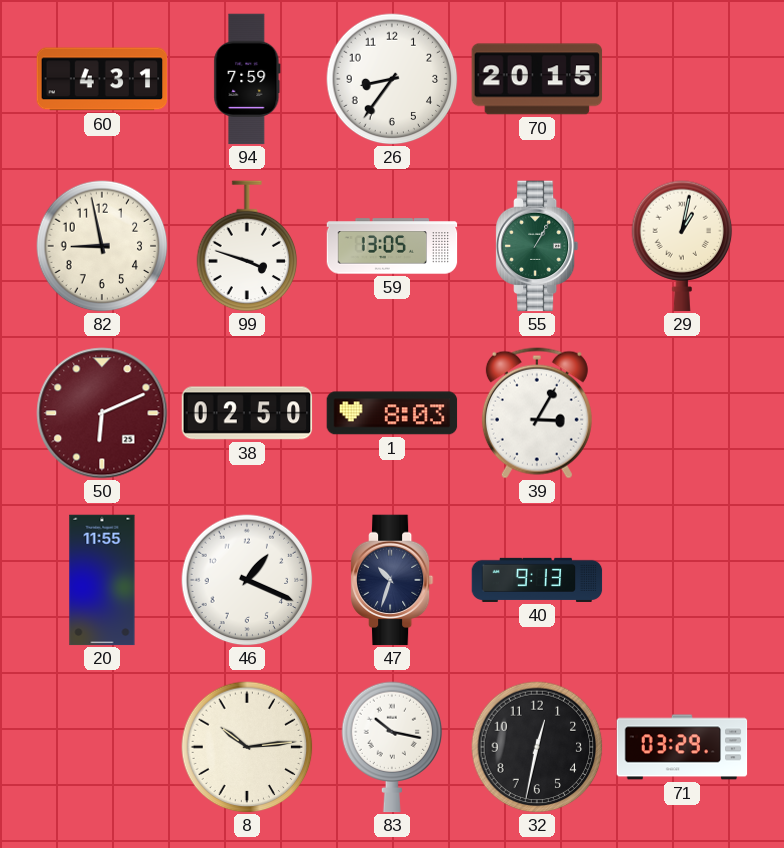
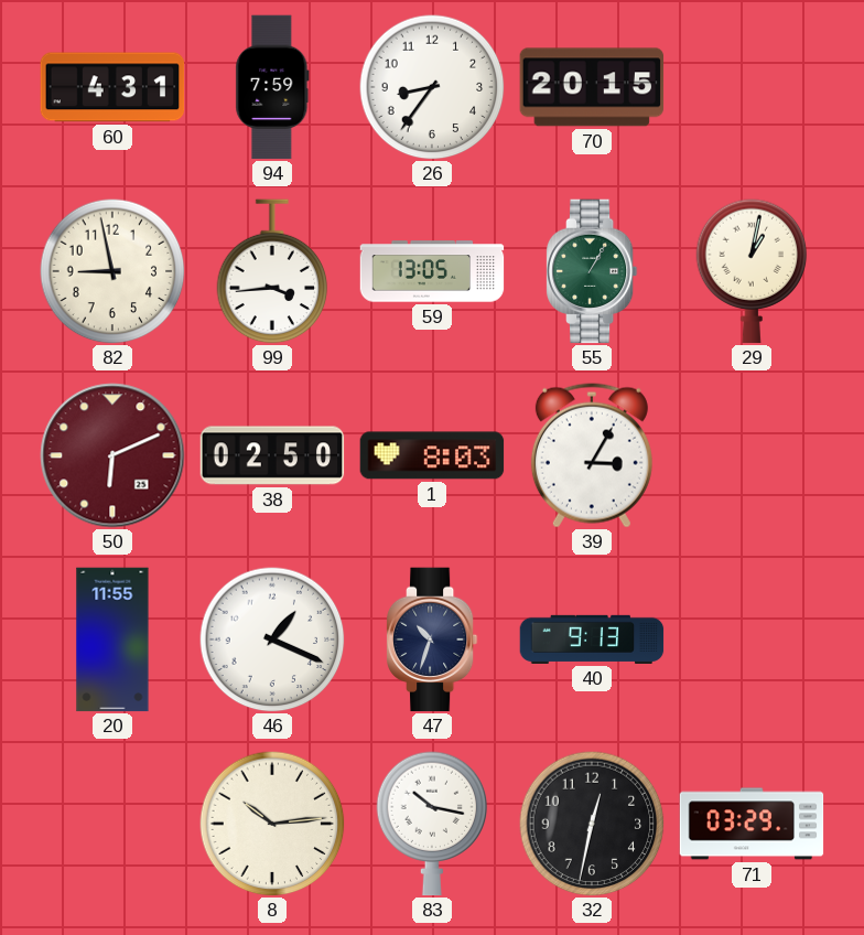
99: 3:48 -> 3:44 (272, 271)
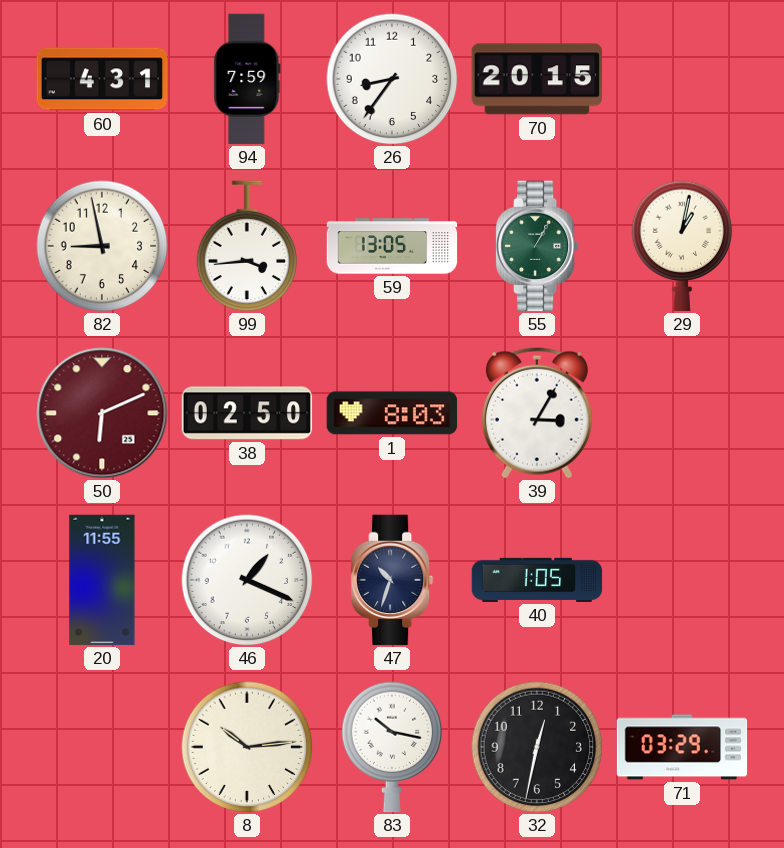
40: 9:13 -> 1:05 (537, 580)
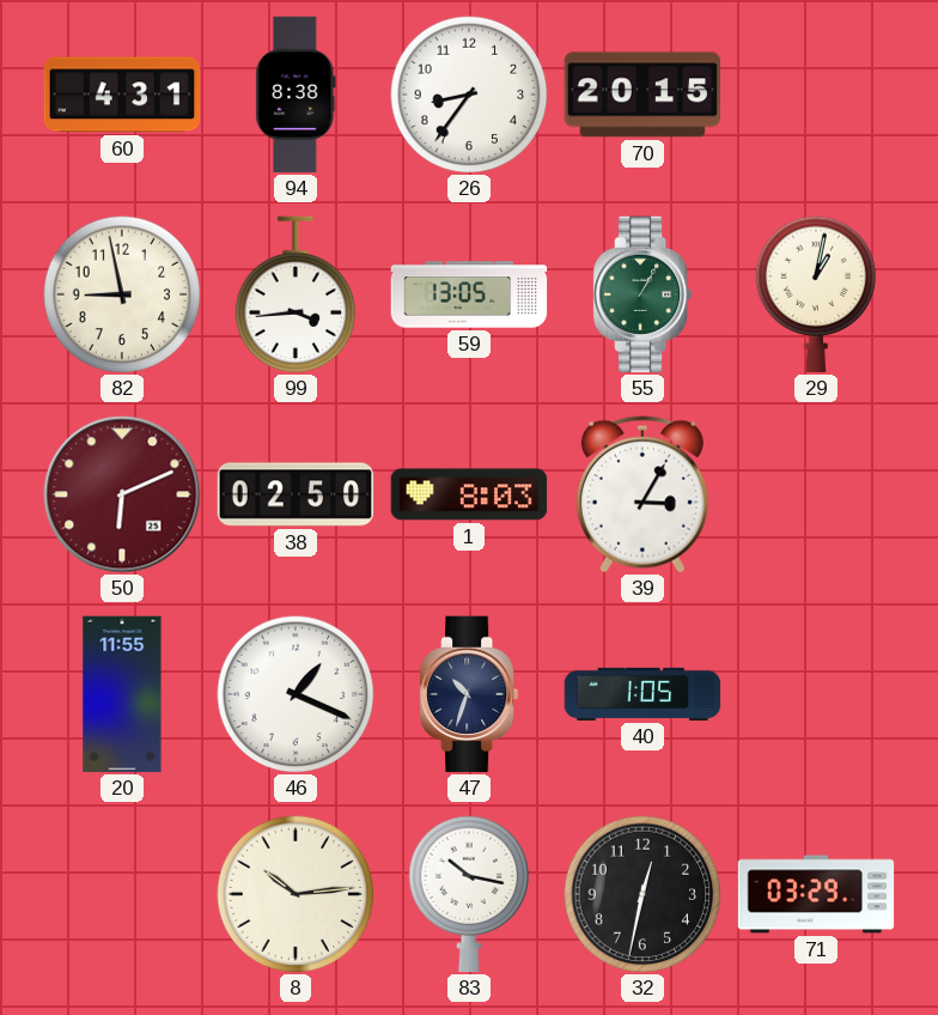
94: 7:59 -> 8:38 (296, 95)
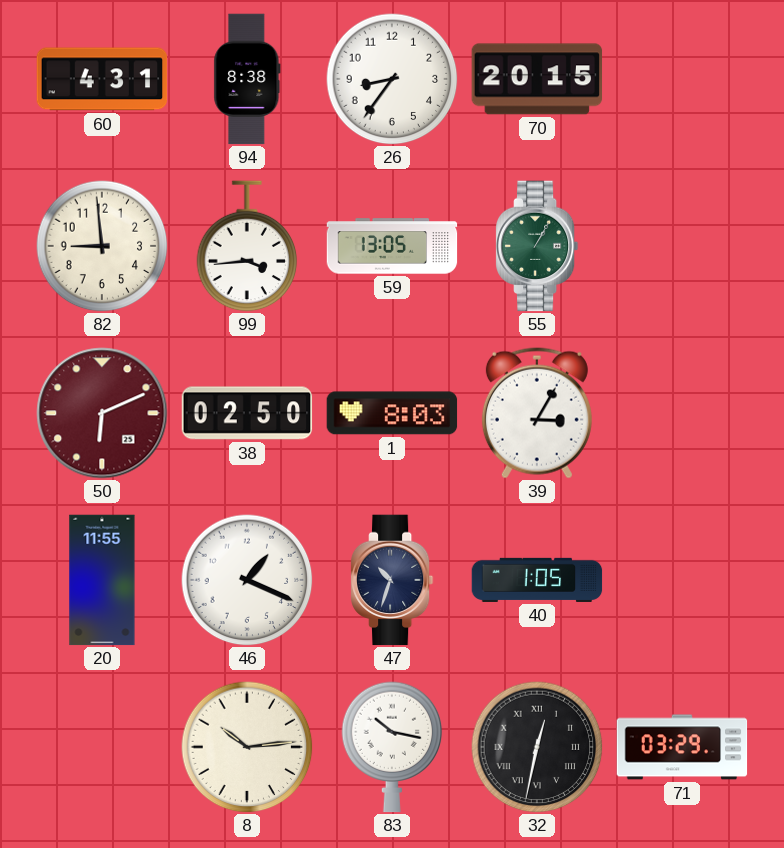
82: 8:58 -> 8:59 (102, 246)
29: 1:02 -> none (816, 294)
32 numerals: Arabic -> Roman (537, 747)
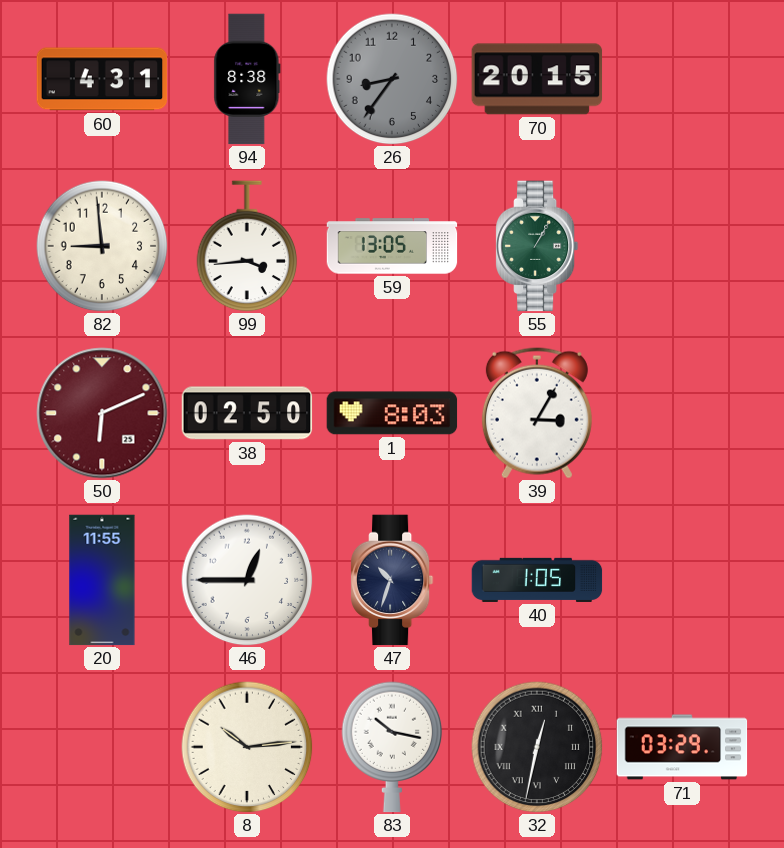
26 dial: white -> grey (392, 79)
46: 1:19 -> 12:45 (247, 580)
